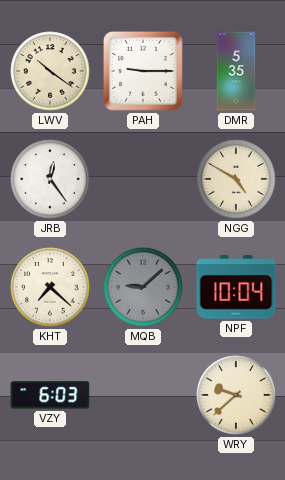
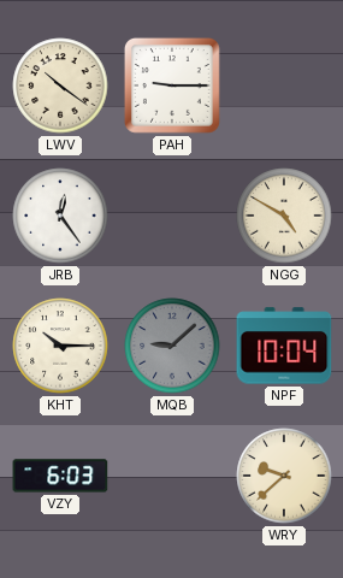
DMR: 5:35 -> none (236, 71)
KHT: 7:22 -> 10:15 (60, 346)
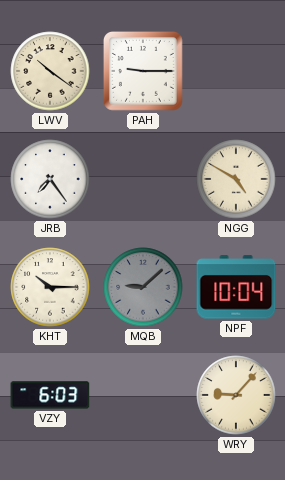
JRB: 12:24 -> 7:24 (50, 179)
WRY: 9:38 -> 9:07 (236, 395)
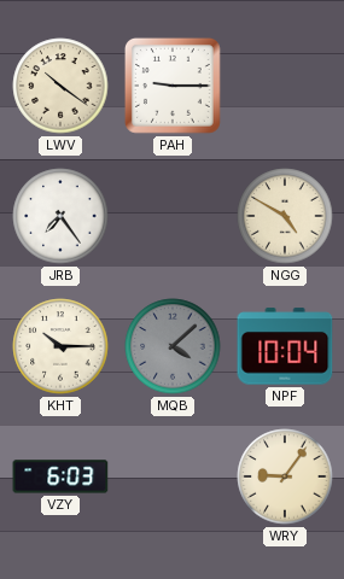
MQB: 9:08 -> 4:08 (173, 346)
WRY: 9:07 -> 9:06 (285, 476)
